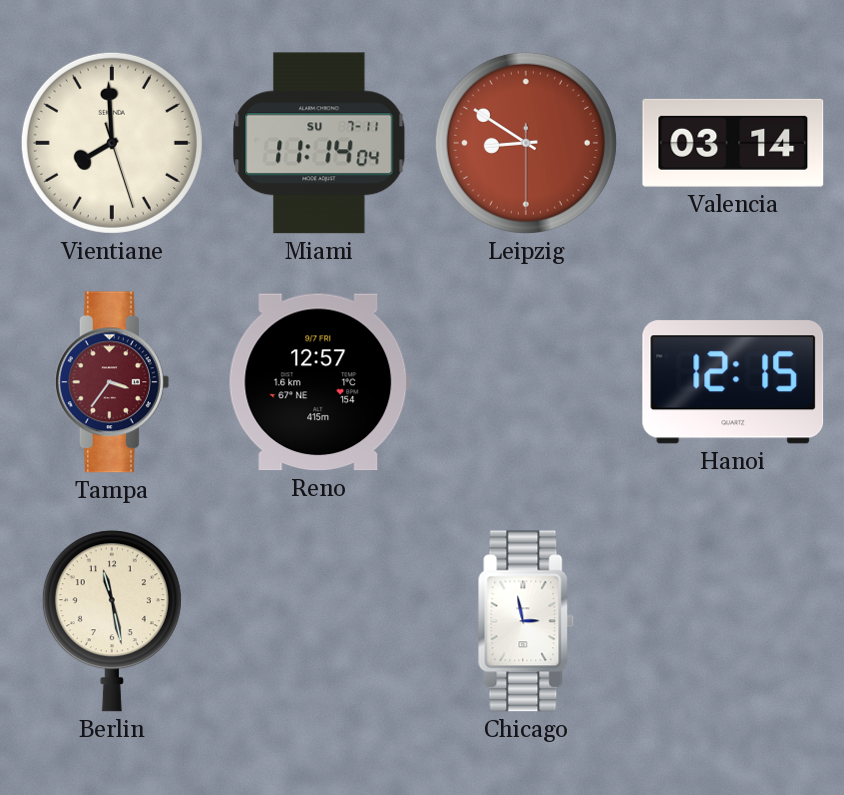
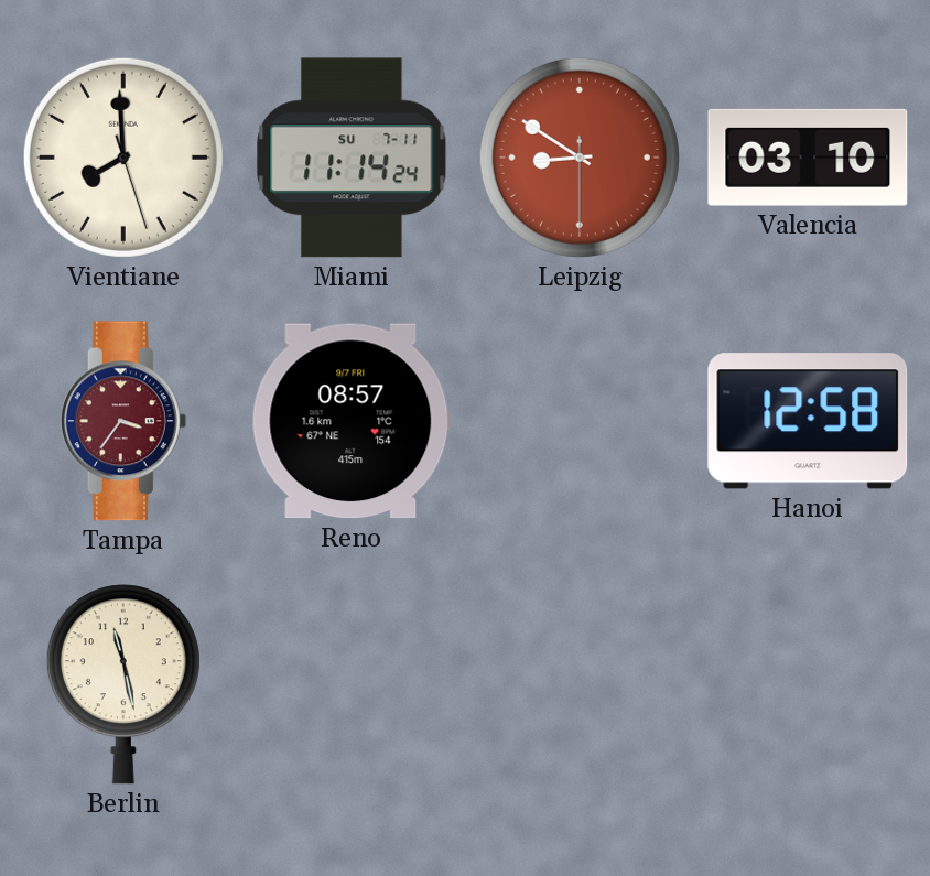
Miami: 11:14:04 -> 11:14:24 (352, 158)
Valencia: 03:14 -> 03:10 (808, 158)
Reno: 12:57 -> 08:57 (352, 421)
Hanoi: 12:15 -> 12:58 (808, 421)
Chicago: 2:58 -> none (526, 621)
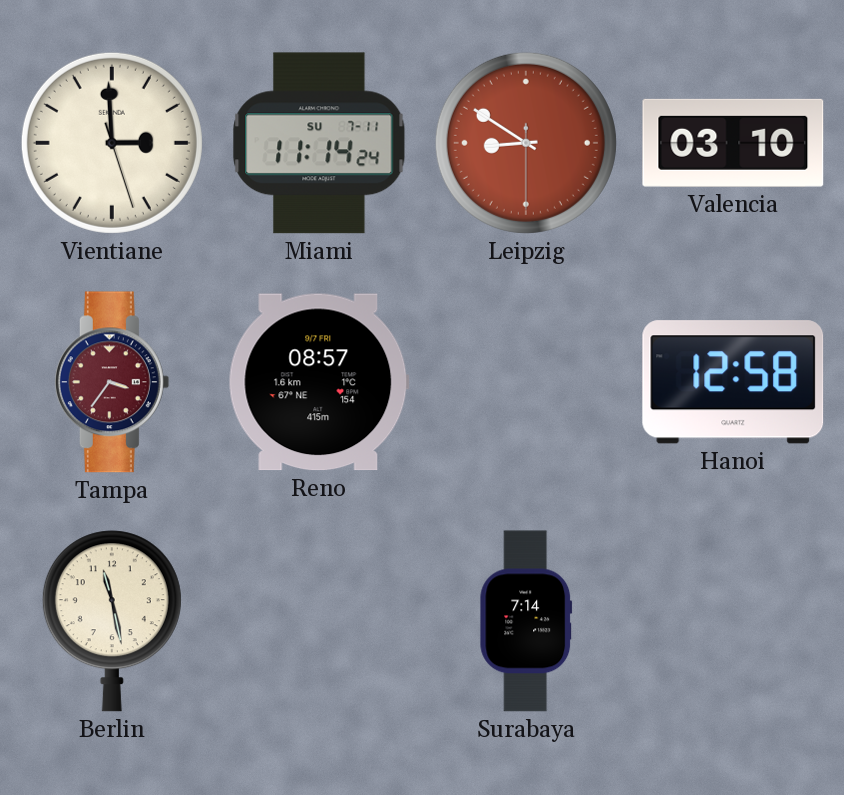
Vientiane: 7:59 -> 2:59 (112, 143)
Surabaya: none -> 7:14 (526, 621)
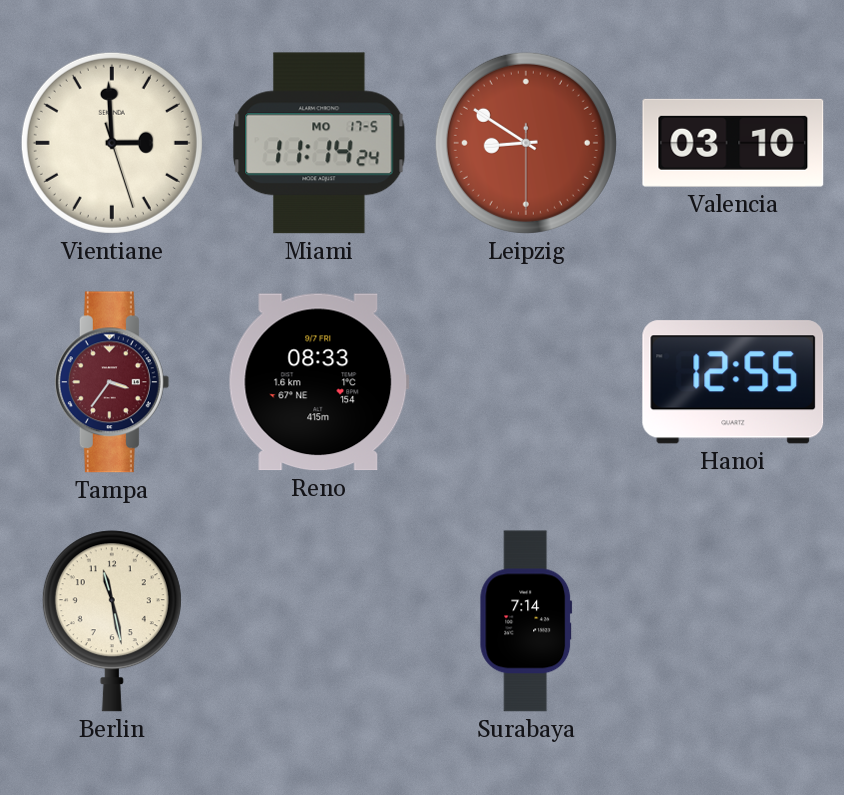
Miami date: SU 7-11 -> MO 17-5 (319, 143)
Reno: 08:57 -> 08:33 (319, 382)
Hanoi: 12:58 -> 12:55 (733, 382)
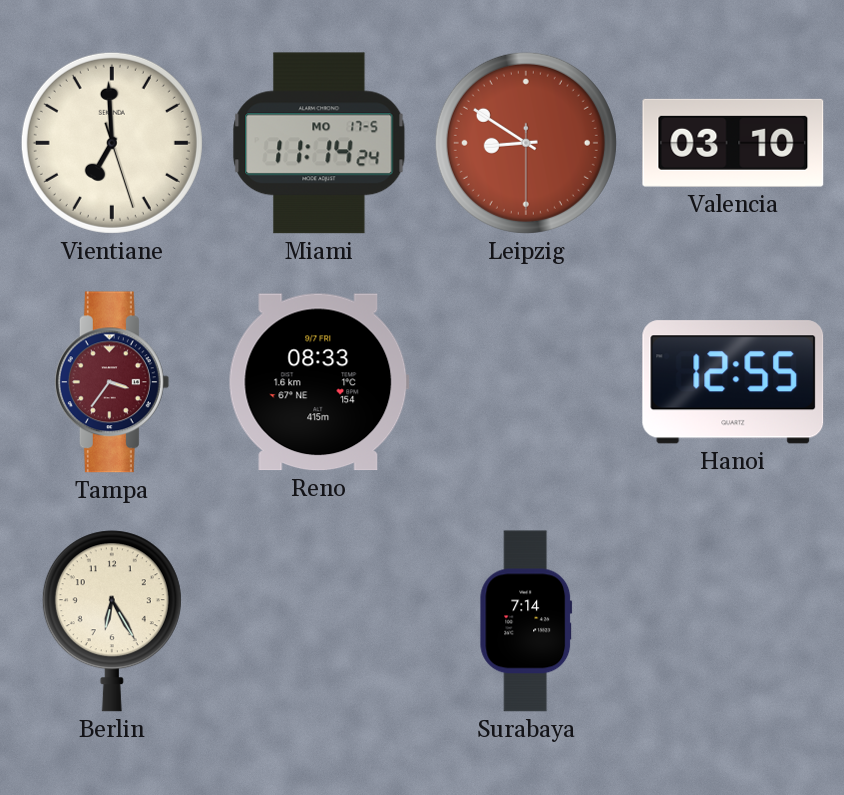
Vientiane: 2:59 -> 6:59 (112, 143)
Berlin: 11:28 -> 6:25 (112, 621)
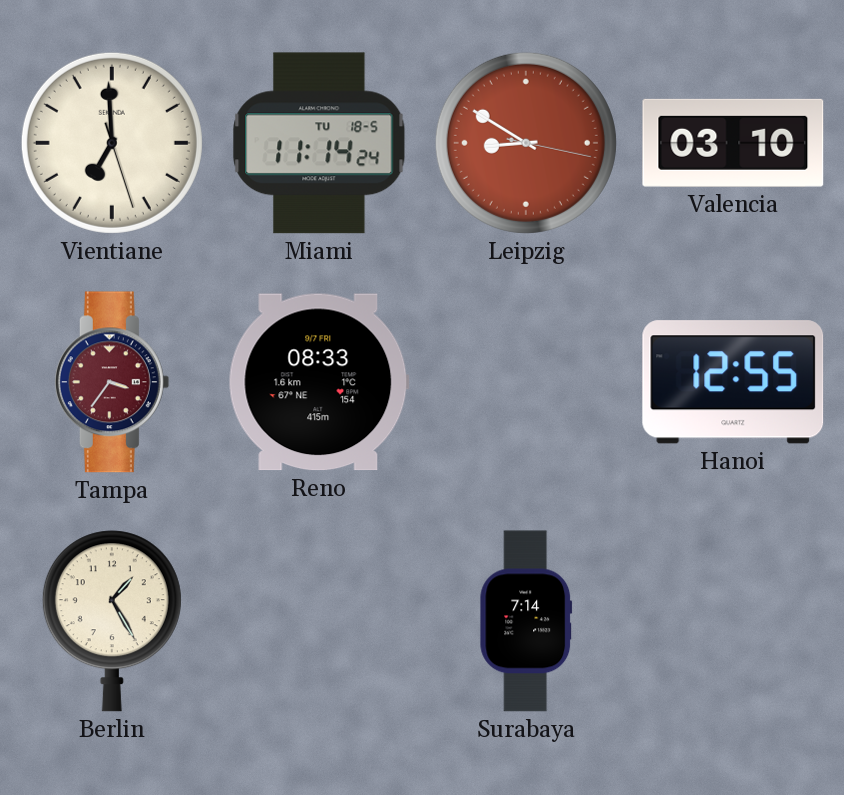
Miami date: MO 17-5 -> TU 18-5 (319, 143)
Leipzig: 8:50:30 -> 8:50:17 (526, 143)
Berlin: 6:25 -> 1:25 (112, 621)
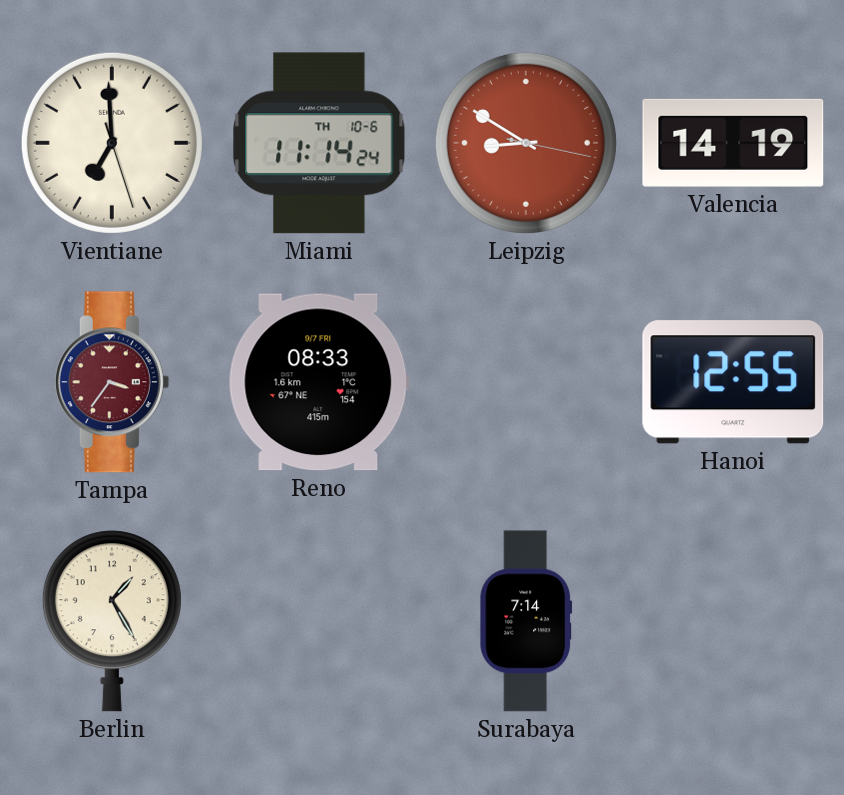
Miami date: TU 18-5 -> TH 10-6 (319, 143)
Valencia: 03:10 -> 14:19 (733, 143)
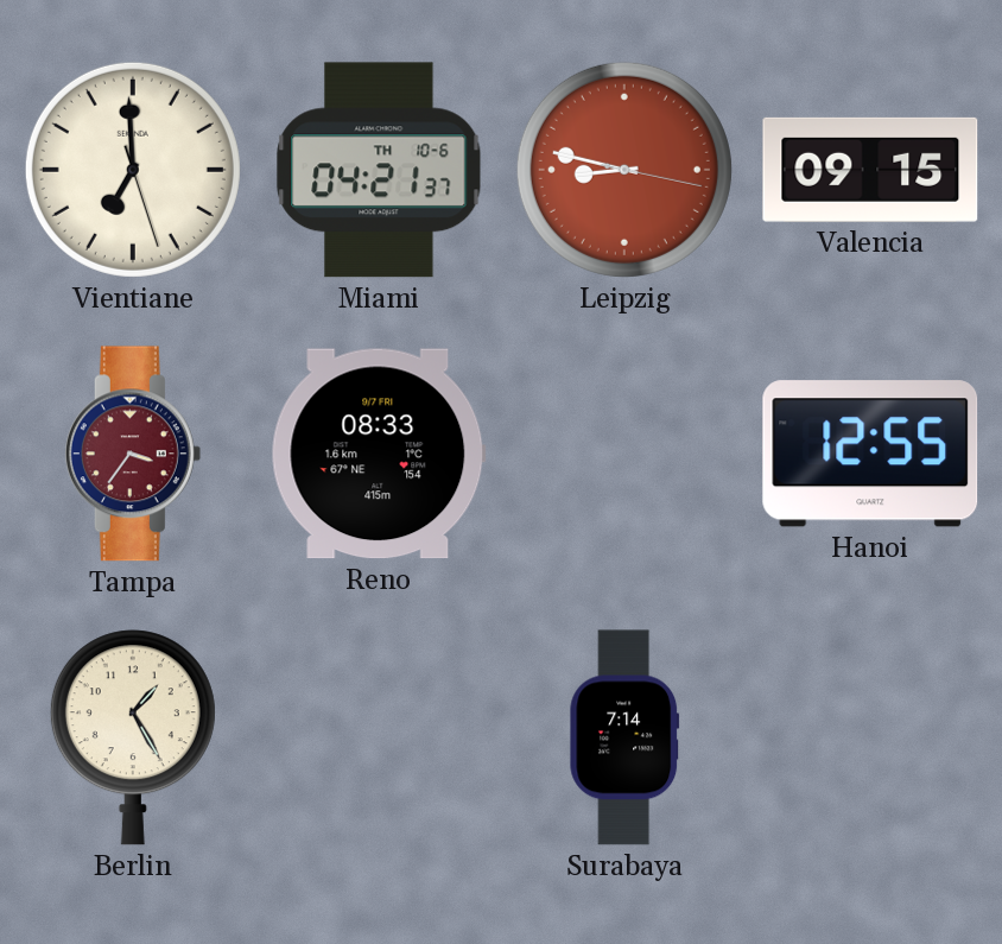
Miami: 11:14 -> 04:21 (379, 170)
Leipzig: 8:50 -> 8:47 (624, 170)
Valencia: 14:19 -> 09:15 (870, 170)
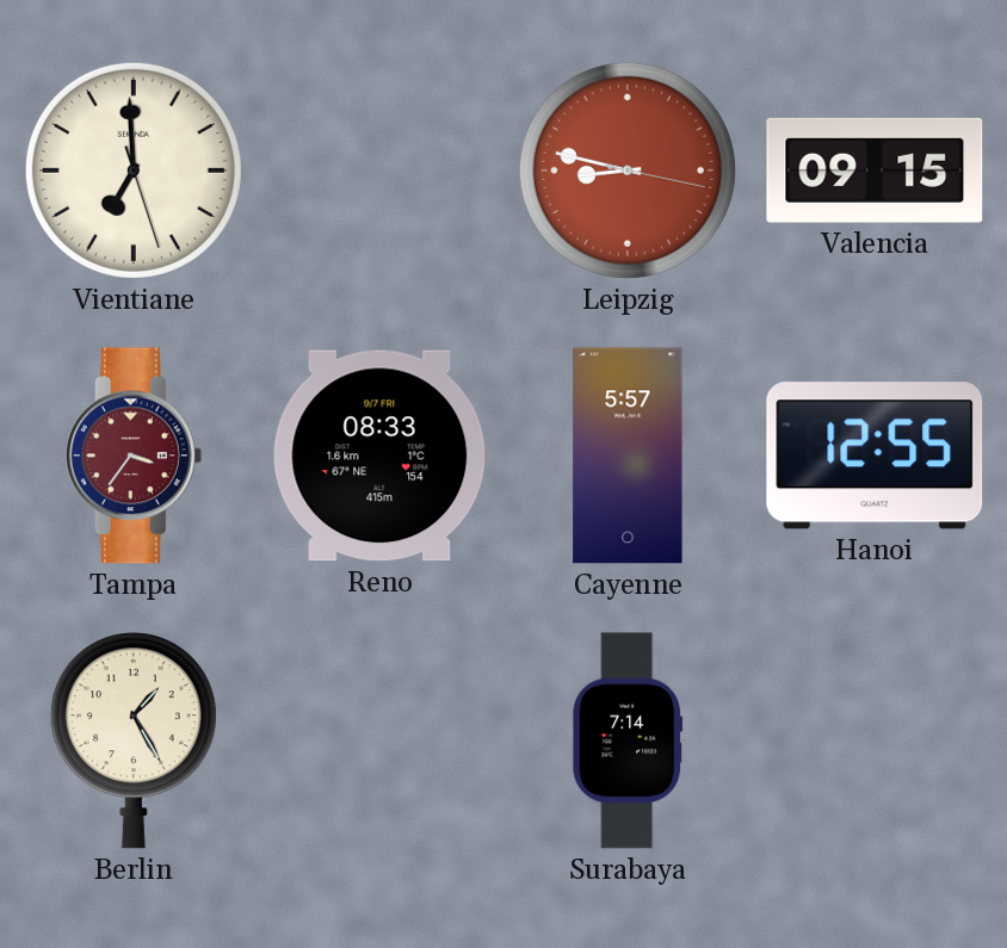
Miami: 04:21 -> none (379, 170)
Cayenne: none -> 5:57 (628, 456)
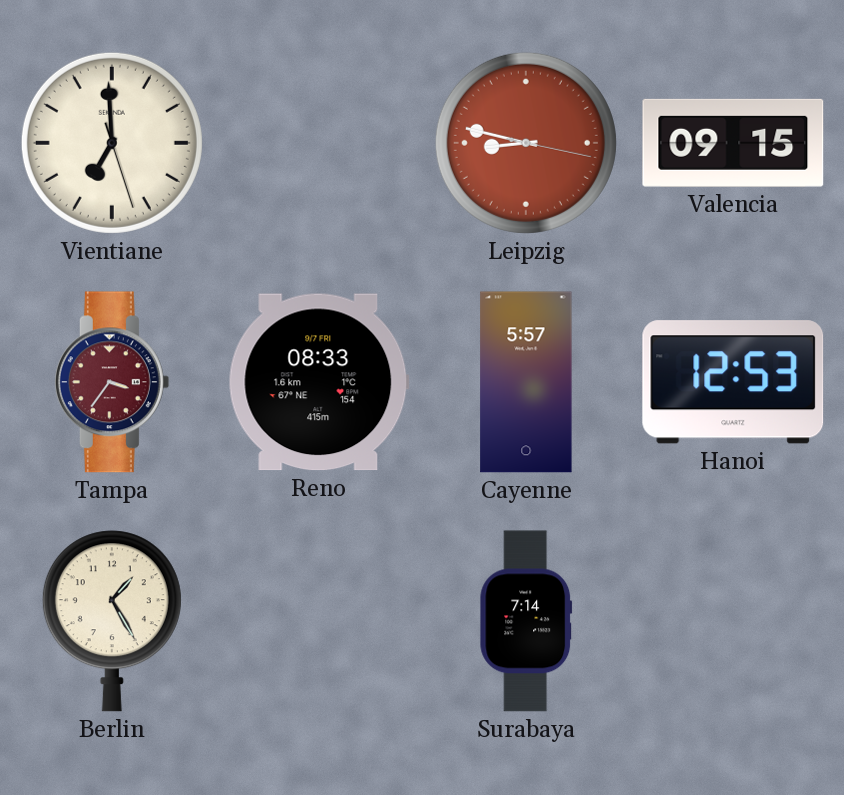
Hanoi: 12:55 -> 12:53 (733, 382)
